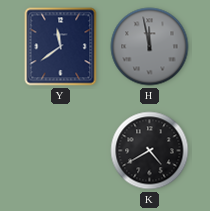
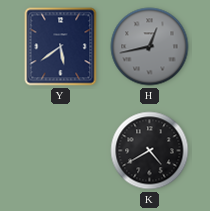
Y: 11:39 -> 5:39 (61, 47)
H: 11:58 -> 12:43 (150, 47)
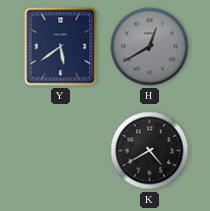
H: 12:43 -> 12:40 (150, 47)
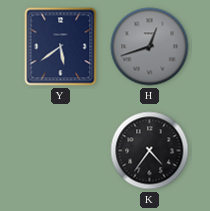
H: 12:40 -> 12:42 (150, 47)
K: 4:40 -> 4:36 (150, 151)
